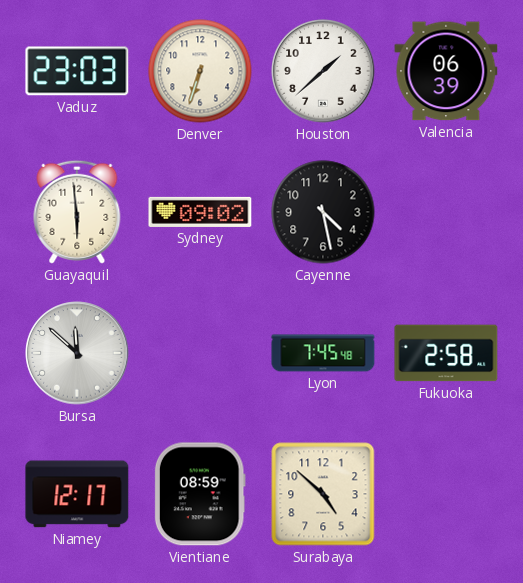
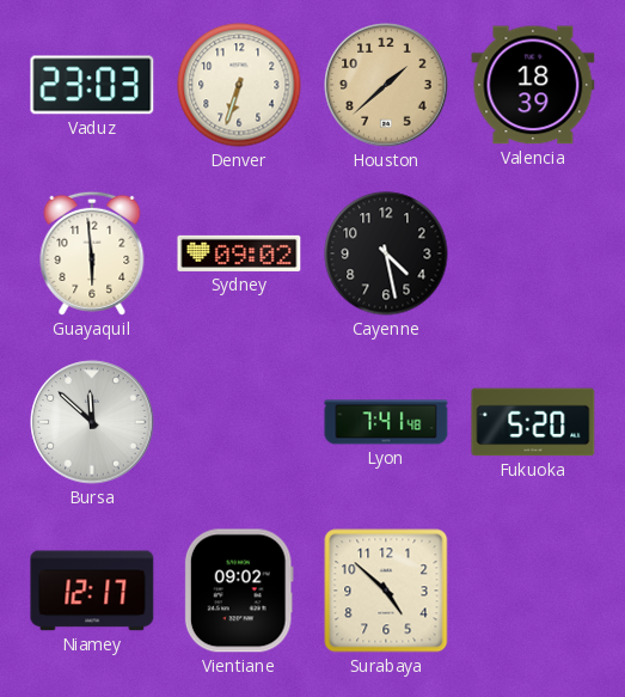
Houston dial: white -> champagne (386, 85)
Valencia: 06:39 -> 18:39 (533, 85)
Lyon: 7:45 -> 7:41 (386, 422)
Fukuoka: 2:58 -> 5:20 (533, 422)
Vientiane: 08:59 -> 09:02 (239, 591)
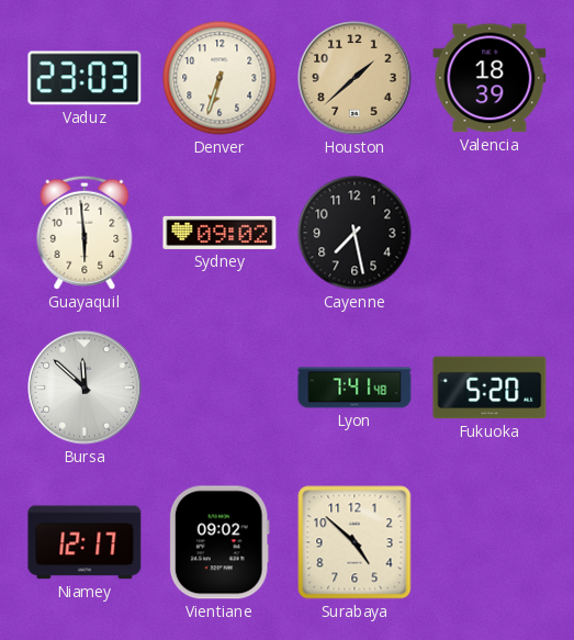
Cayenne: 4:28 -> 7:28 (354, 233)
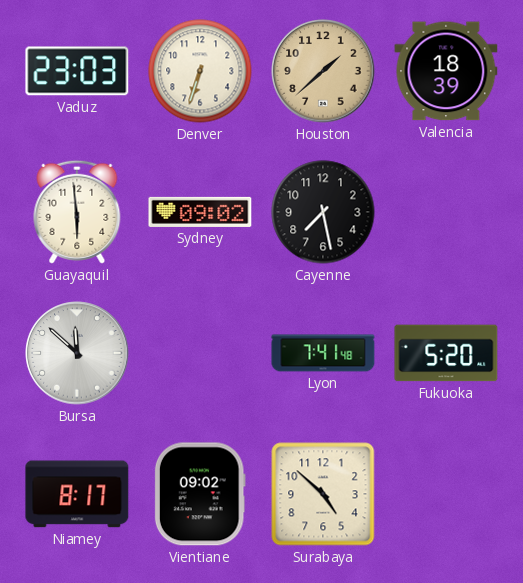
Niamey: 12:17 -> 8:17 (77, 494)
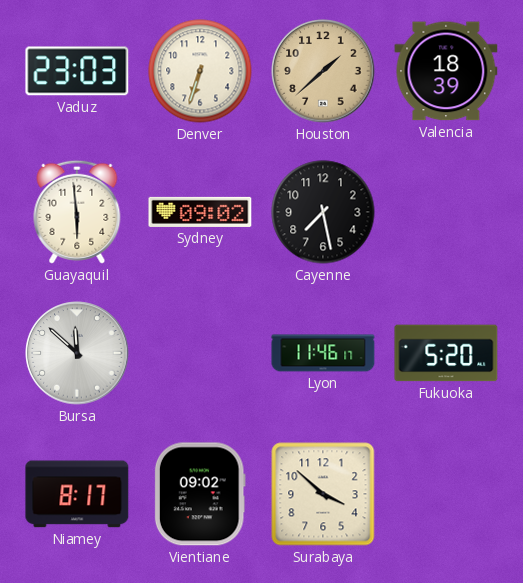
Lyon: 7:41 -> 11:46 (323, 353)
Surabaya: 4:52 -> 3:52 (323, 494)
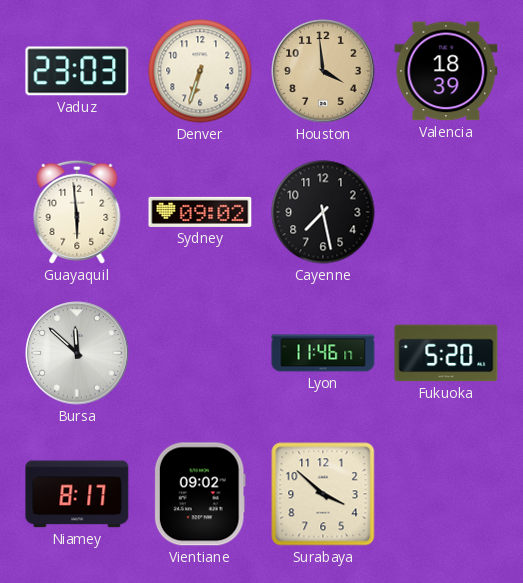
Houston: 1:38 -> 3:59 (323, 71)
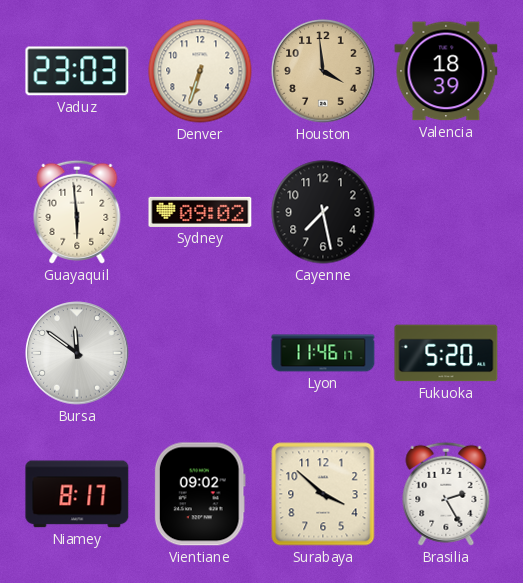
Bursa: 11:52 -> 11:51 (77, 353)
Brasilia: none -> 2:25 (446, 494)
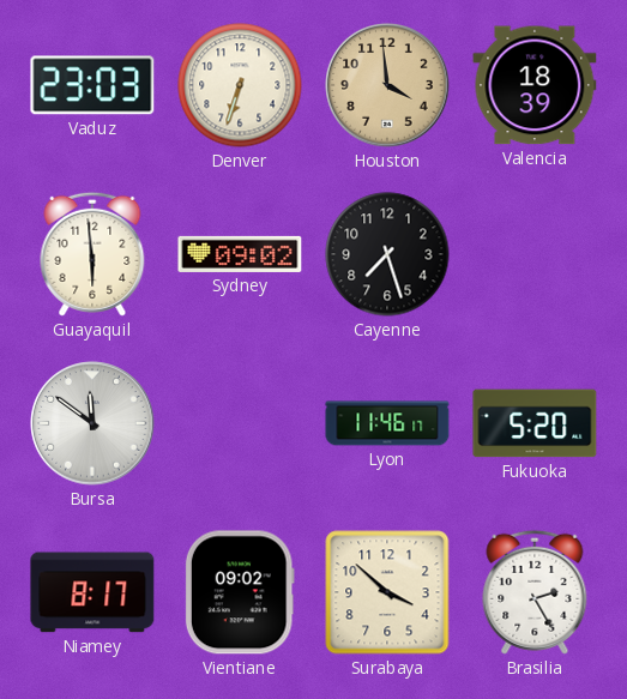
Cayenne: 7:28 -> 7:27 (387, 254)
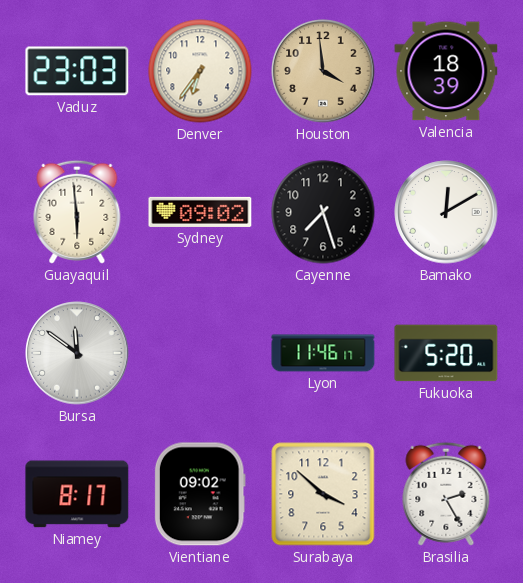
Denver: 6:33 -> 6:36 (200, 71)
Bamako: none -> 12:10 (446, 212)
